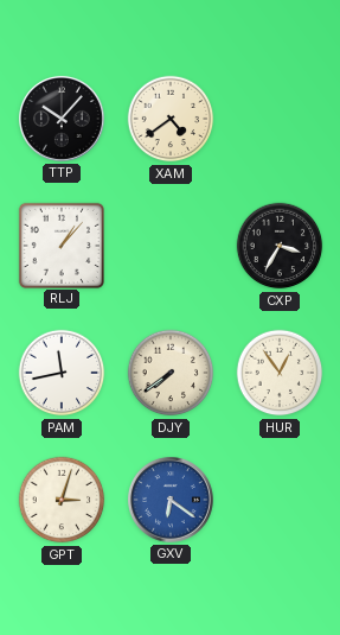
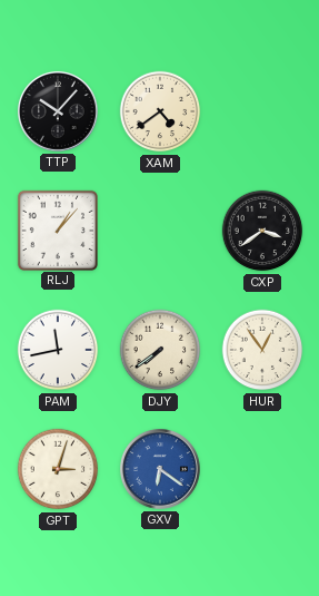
CXP: 3:35 -> 3:39 (262, 231)
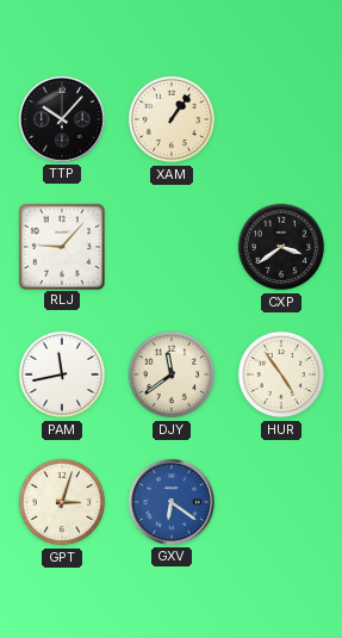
XAM: 4:39 -> 1:06 (172, 119)
RLJ: 1:07 -> 9:07 (61, 246)
DJY: 7:39 -> 11:39 (172, 374)
HUR: 12:54 -> 4:54 (281, 374)
